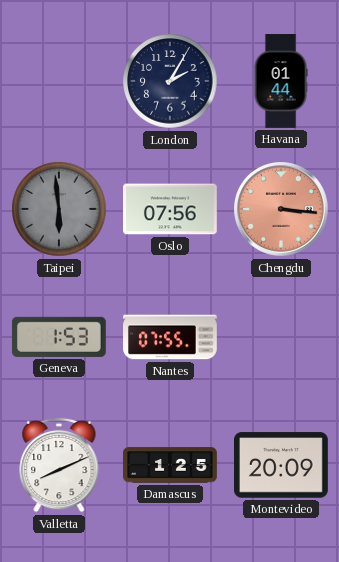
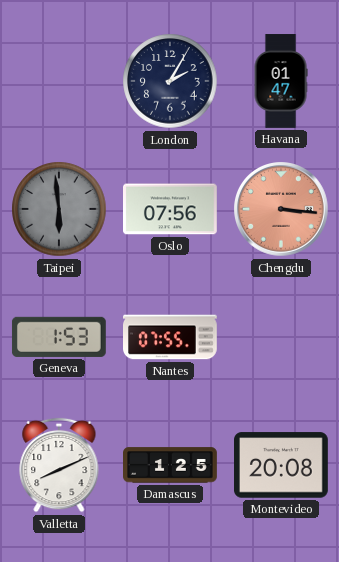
Havana: 01:44 -> 01:47 (281, 81)
Montevideo: 20:09 -> 20:08 (282, 465)
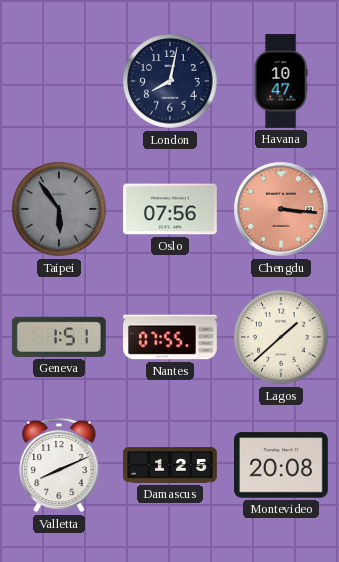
London: 2:05 -> 8:02 (170, 81)
Havana: 01:47 -> 10:47 (281, 81)
Taipei: 5:59 -> 5:54 (59, 209)
Geneva: 1:53 -> 1:51 (59, 337)
Lagos: none -> 1:38 (281, 337)
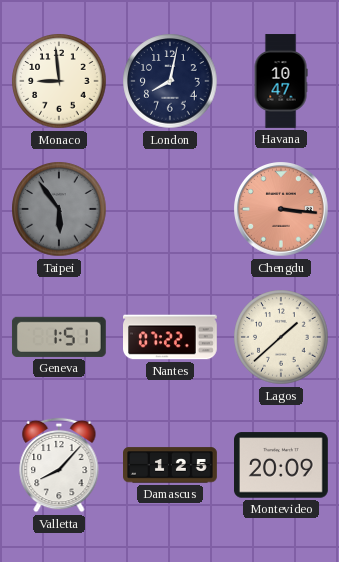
Monaco: none -> 8:59 (59, 81)
Oslo: 07:56 -> none (171, 209)
Nantes: 07:55 -> 07:22 (171, 337)
Valletta: 8:11 -> 8:07 (59, 465)
Montevideo: 20:08 -> 20:09 (282, 465)
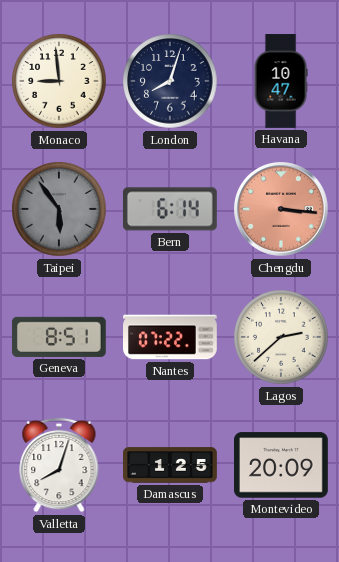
London: 8:02 -> 8:03 (170, 81)
Bern: none -> 6:14 (170, 209)
Geneva: 1:51 -> 8:51 (59, 337)
Lagos: 1:38 -> 2:38 (281, 337)
Valletta: 8:07 -> 8:03 (59, 465)
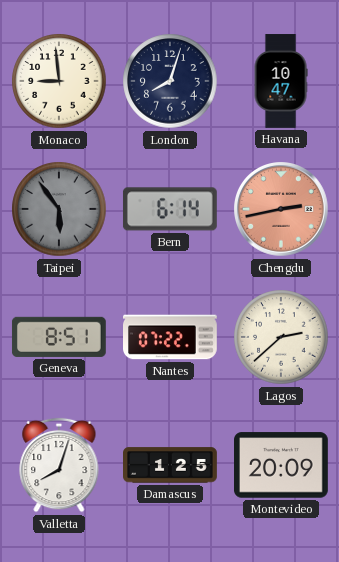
Chengdu: 3:16 -> 2:43 (282, 210)
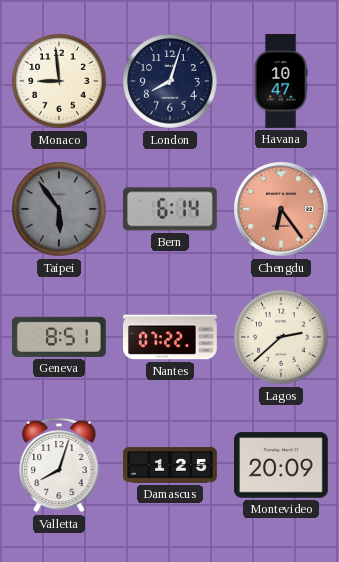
Chengdu: 2:43 -> 6:24 (282, 210)
